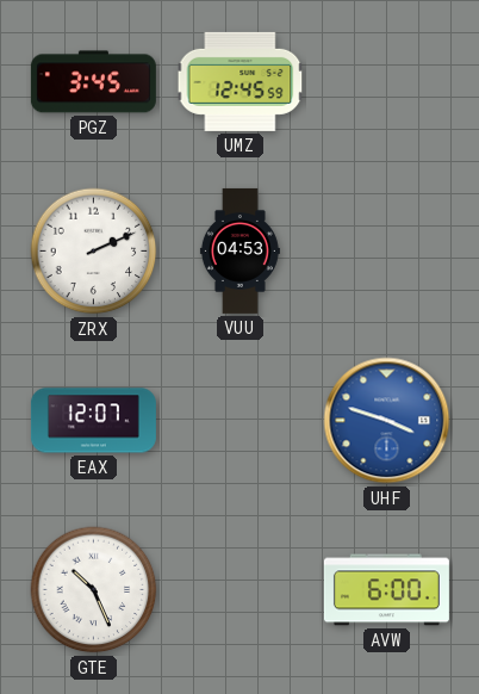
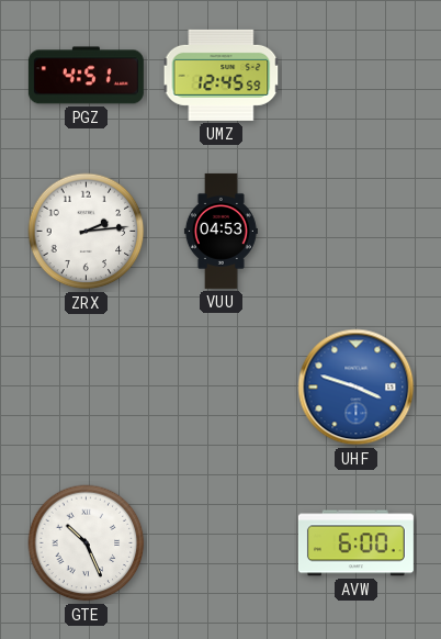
PGZ: 3:45 -> 4:51 (86, 76)
ZRX: 2:11 -> 2:14 (87, 232)
EAX: 12:07 -> none (93, 421)
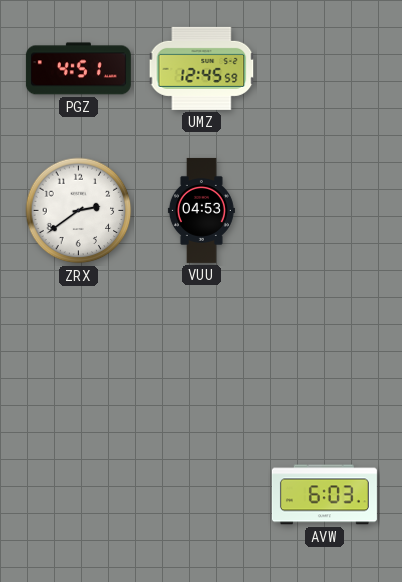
ZRX: 2:14 -> 2:39 (79, 211)
UHF: 3:48 -> none (357, 388)
GTE: 10:26 -> none (87, 543)
AVW: 6:00 -> 6:03 (324, 495)
